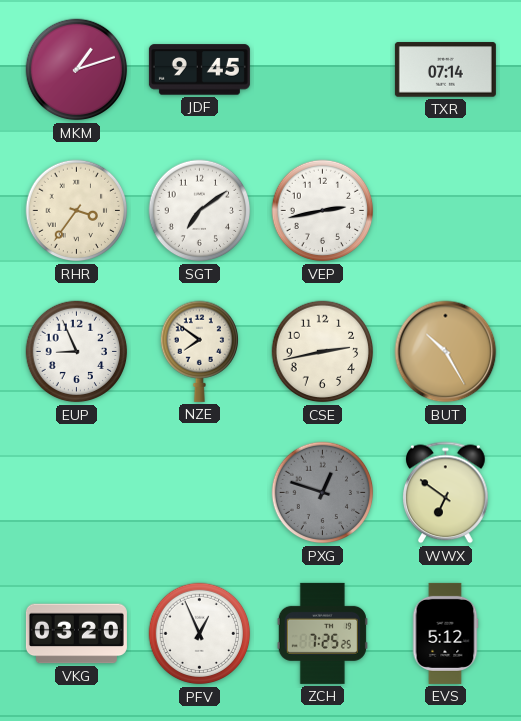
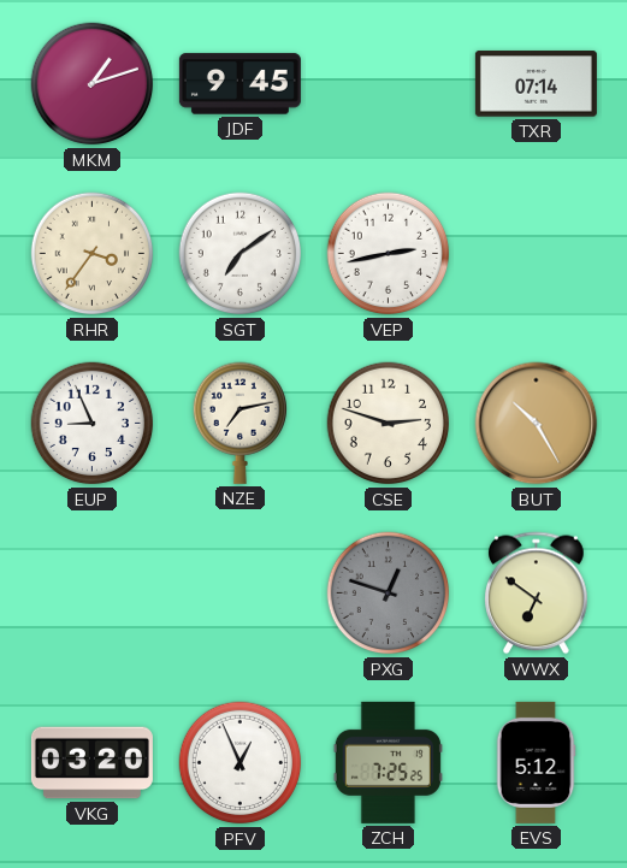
NZE: 7:51 -> 7:13 (239, 423)
CSE: 2:43 -> 2:48 (389, 424)
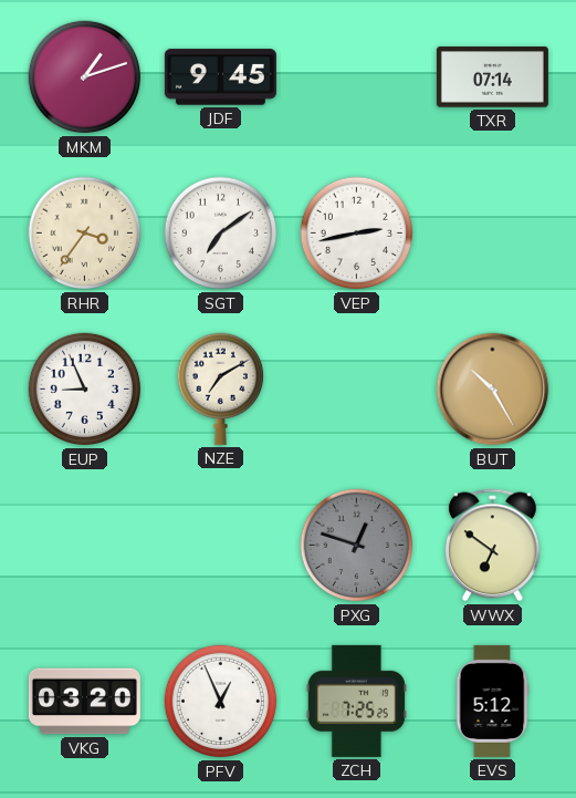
NZE: 7:13 -> 7:10 (220, 388)
CSE: 2:48 -> none (389, 424)
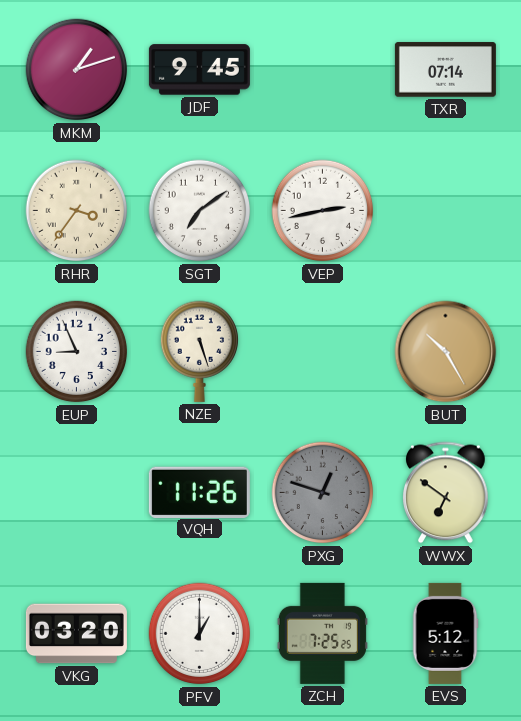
NZE: 7:10 -> 5:27 (199, 351)
VQH: none -> 11:26 (199, 492)
PFV: 12:56 -> 1:00 (200, 634)
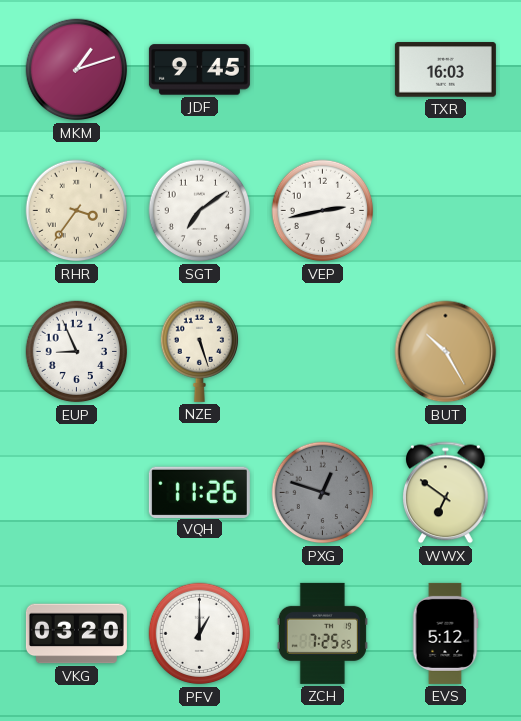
TXR: 07:14 -> 16:03 (445, 70)
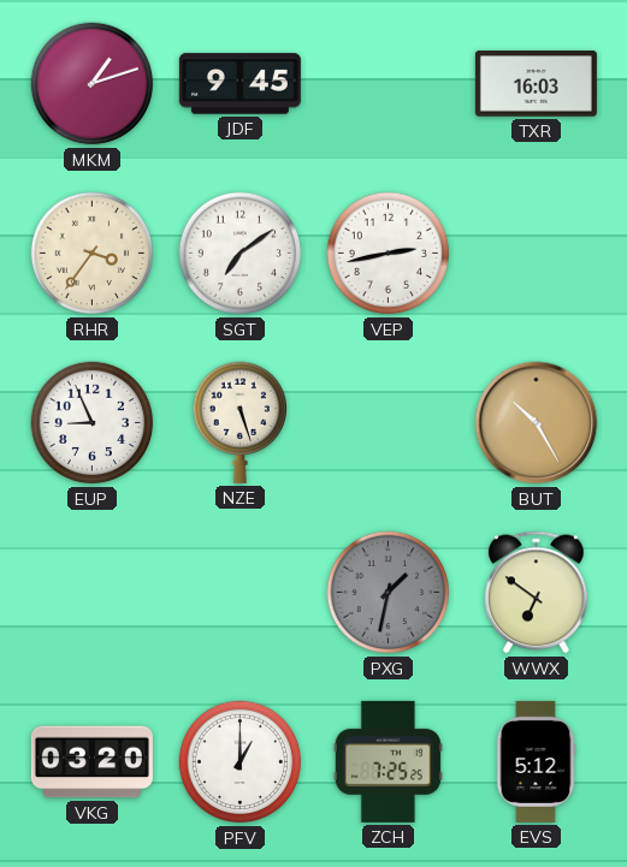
VQH: 11:26 -> none (199, 492)
PXG: 12:48 -> 1:32 (389, 593)
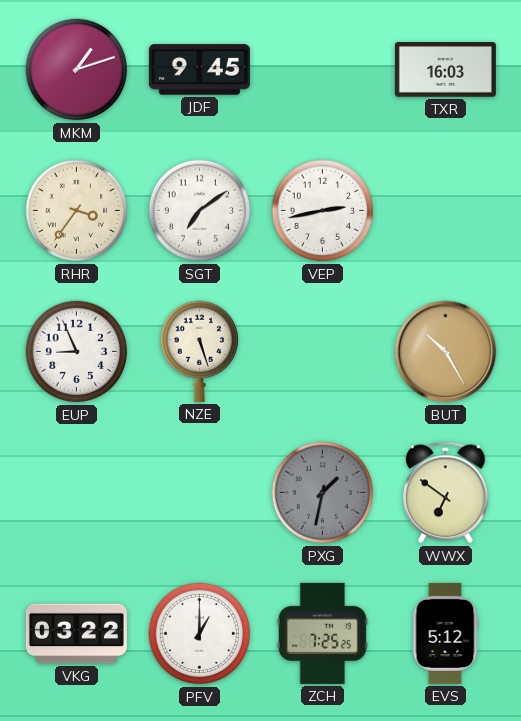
VKG: 03:20 -> 03:22 (76, 634)
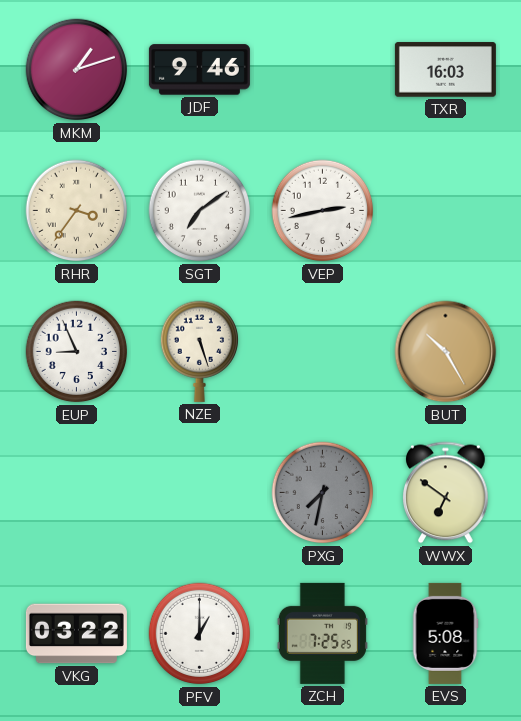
JDF: 9:45 -> 9:46 (199, 70)
PXG: 1:32 -> 7:32 (323, 493)
EVS: 5:12 -> 5:08 (445, 633)
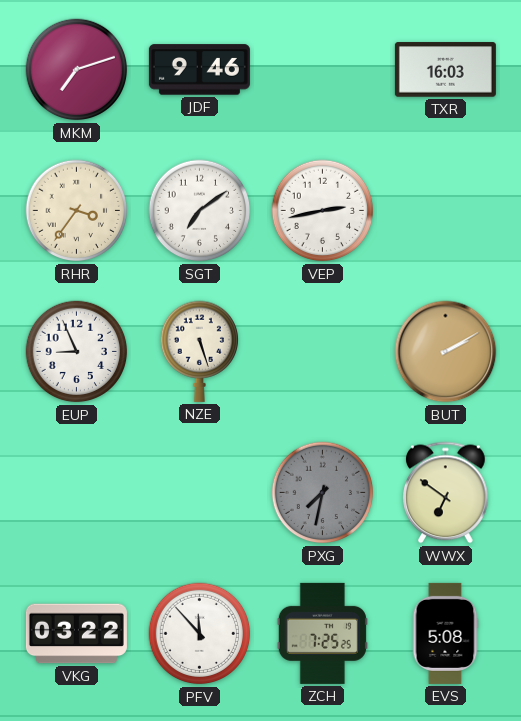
MKM: 1:12 -> 7:12 (77, 70)
BUT: 10:25 -> 2:10 (446, 352)
PFV: 1:00 -> 11:53 (200, 634)
